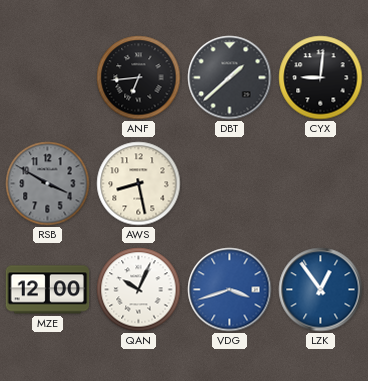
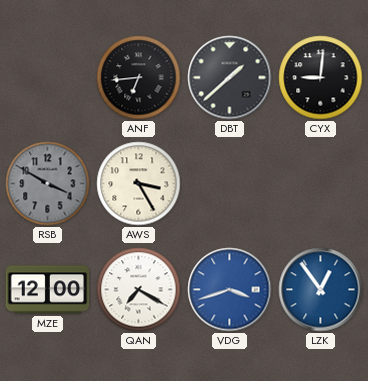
AWS: 8:28 -> 3:25 (139, 184)
QAN: 10:04 -> 7:20 (139, 290)
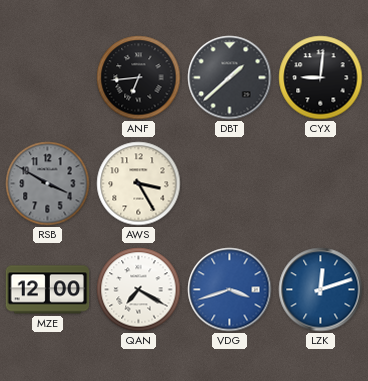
LZK: 12:54 -> 12:12 (321, 290)
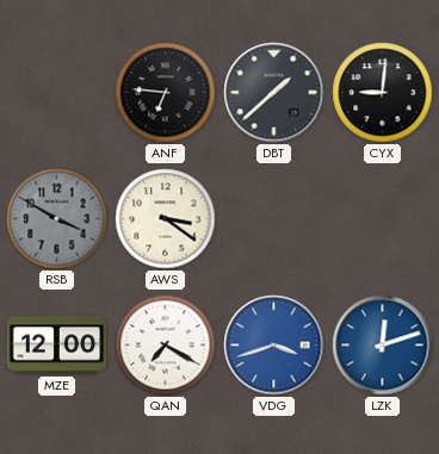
ANF: 6:44 -> 6:46 (166, 93)
AWS: 3:25 -> 3:21 (166, 219)
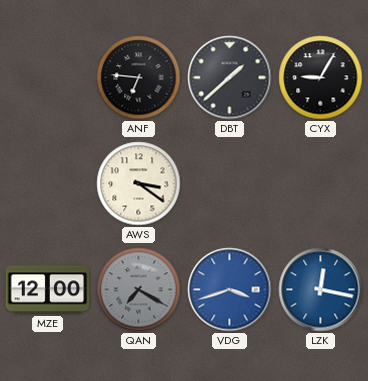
CYX: 9:01 -> 9:05 (321, 78)
RSB: 3:50 -> none (57, 219)
QAN dial: white -> grey (139, 290)
LZK: 12:12 -> 12:17 (321, 290)
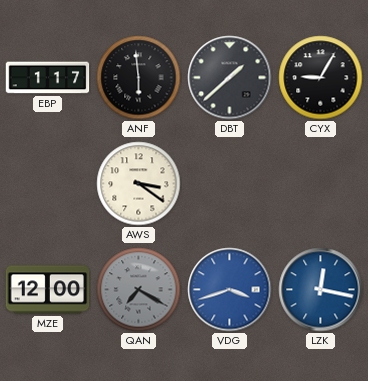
EBP: none -> 1:17 (48, 78)
ANF: 6:46 -> 5:59 (139, 78)
